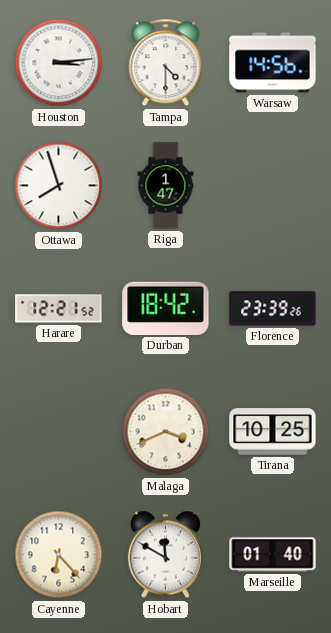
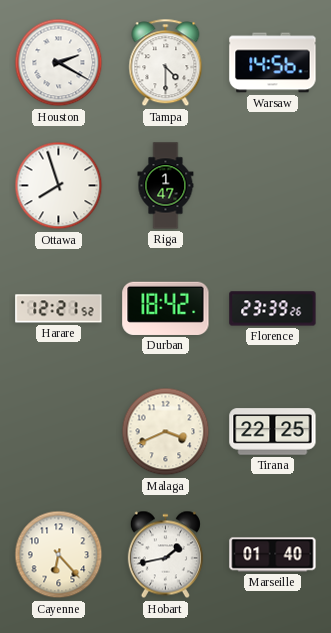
Houston: 3:14 -> 2:20 (59, 63)
Tirana: 10:25 -> 22:25 (273, 432)
Hobart: 11:50 -> 1:43 (165, 555)
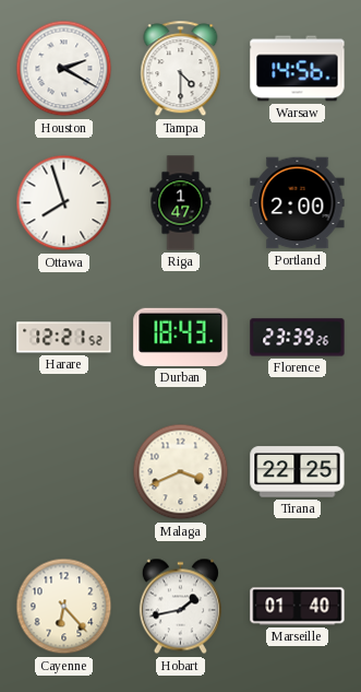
Portland: none -> 2:00 (298, 203)
Durban: 18:42 -> 18:43 (181, 337)
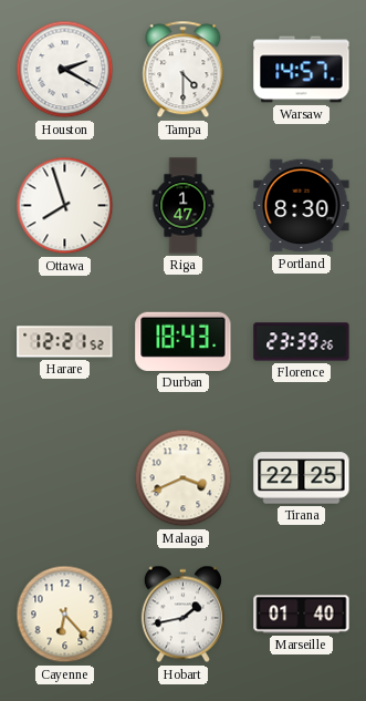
Warsaw: 14:56 -> 14:57 (302, 70)
Portland: 2:00 -> 8:30 (302, 206)
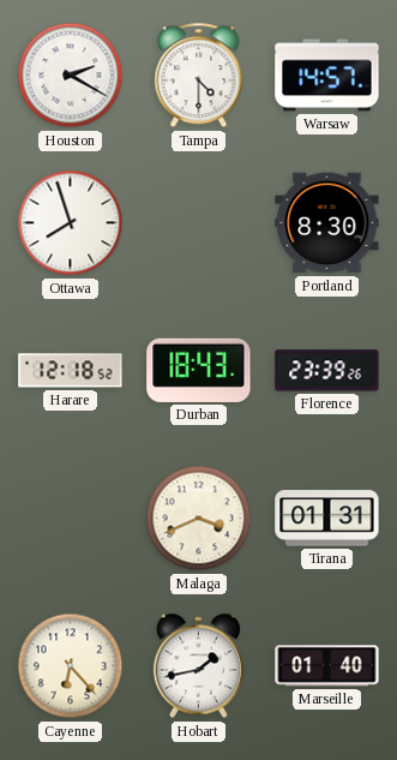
Riga: 1:47 -> none (184, 206)
Harare: 12:21 -> 12:18 (71, 371)
Tirana: 22:25 -> 01:31 (327, 519)
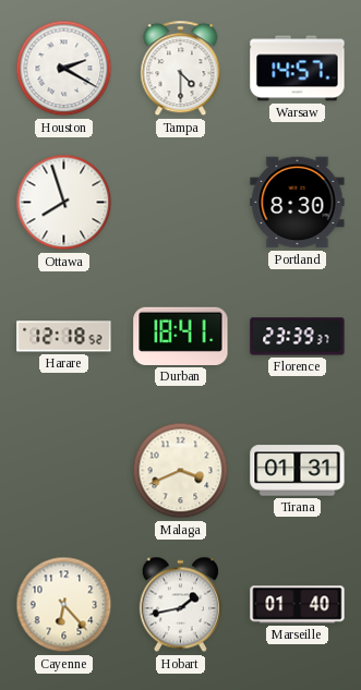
Durban: 18:43 -> 18:41 (181, 336)
Florence: 23:39:26 -> 23:39:37 (298, 337)
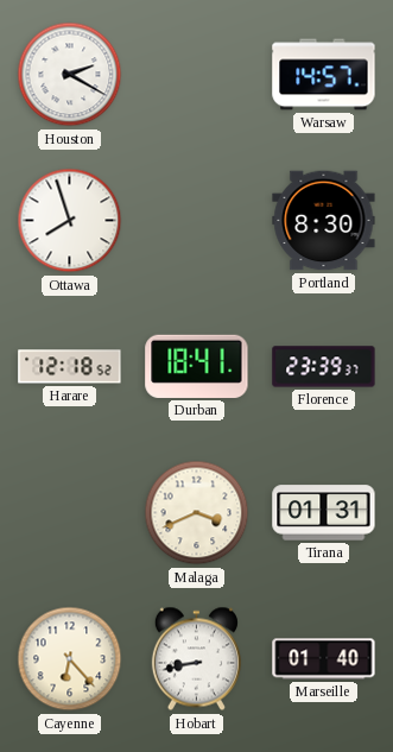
Tampa: 4:30 -> none (181, 69)
Hobart: 1:43 -> 8:43 (196, 659)
